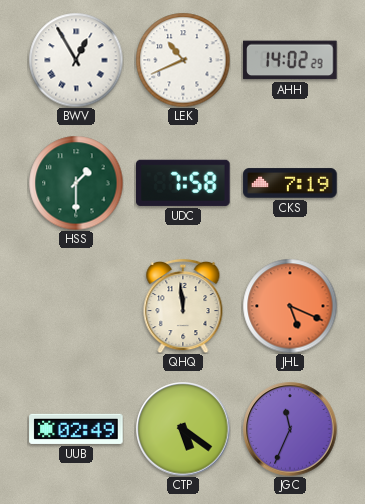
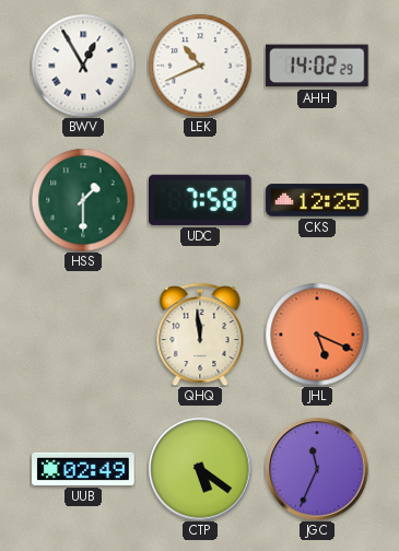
CKS: 7:19 -> 12:25 (317, 200)
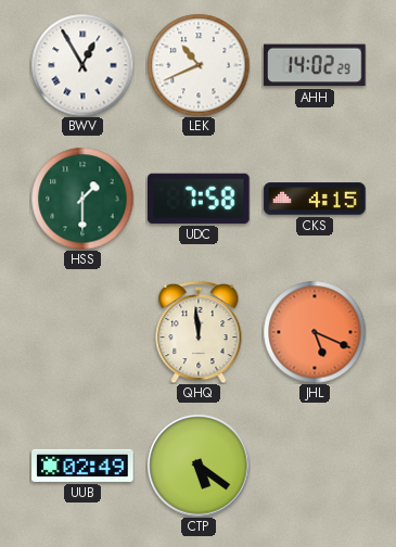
CKS: 12:25 -> 4:15 (315, 199)
JGC: 11:34 -> none (317, 469)
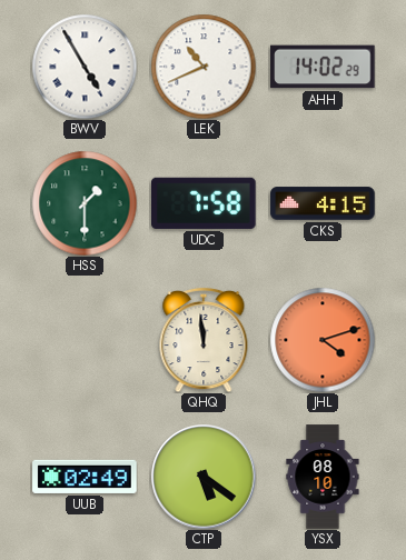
BWV: 12:55 -> 4:55 (85, 67)
JHL: 5:19 -> 4:12 (323, 340)
YSX: none -> 08:10 (323, 477)
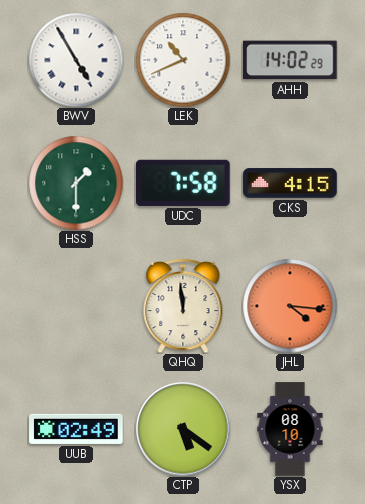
JHL: 4:12 -> 4:16 (290, 306)
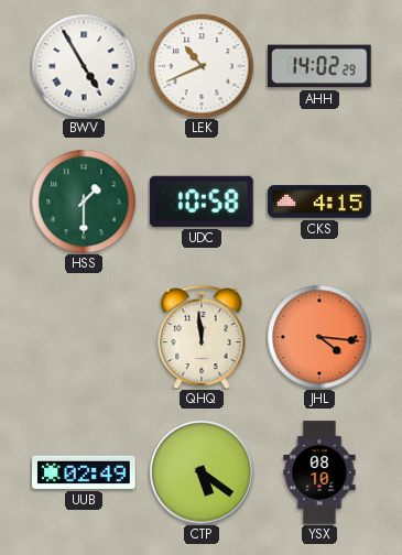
UDC: 7:58 -> 10:58 (203, 202)
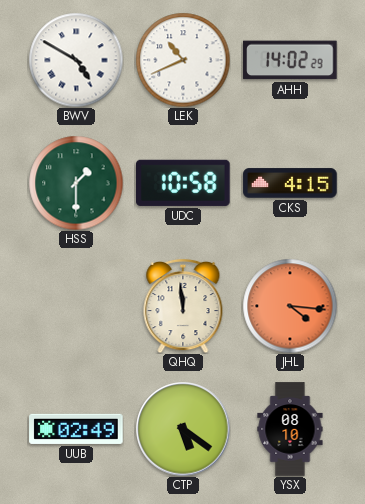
BWV: 4:55 -> 4:50 (76, 60)
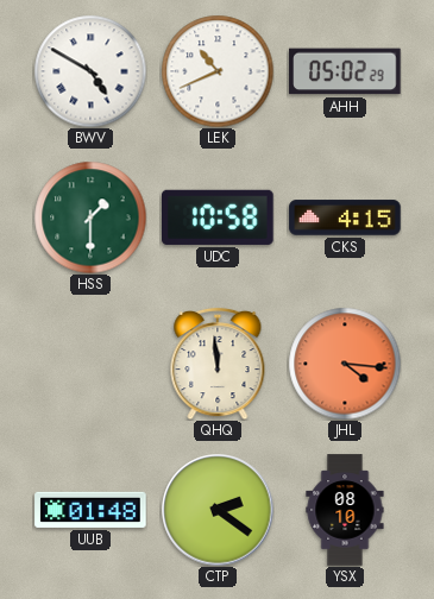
AHH: 14:02 -> 05:02 (345, 71)
UUB: 02:49 -> 01:48 (90, 510)
CTP: 5:21 -> 2:21 (218, 510)
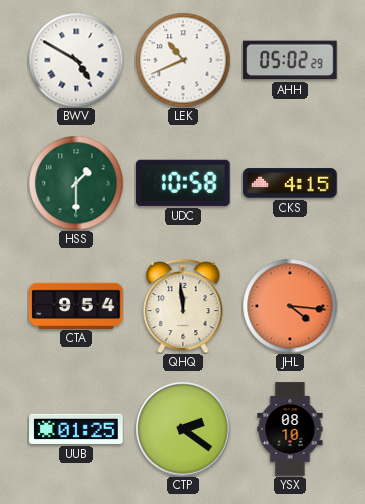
CTA: none -> 9:54 (76, 305)
UUB: 01:48 -> 01:25 (76, 429)
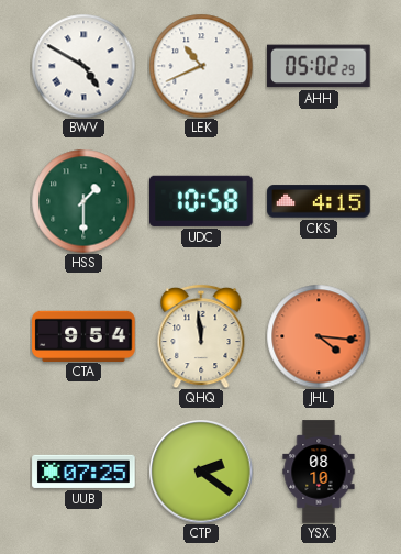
UUB: 01:25 -> 07:25 (83, 472)
